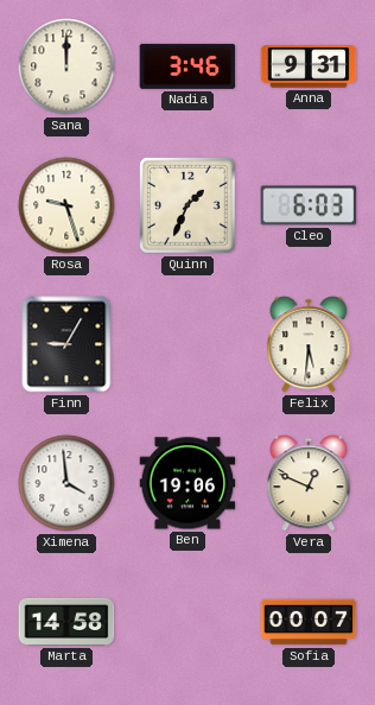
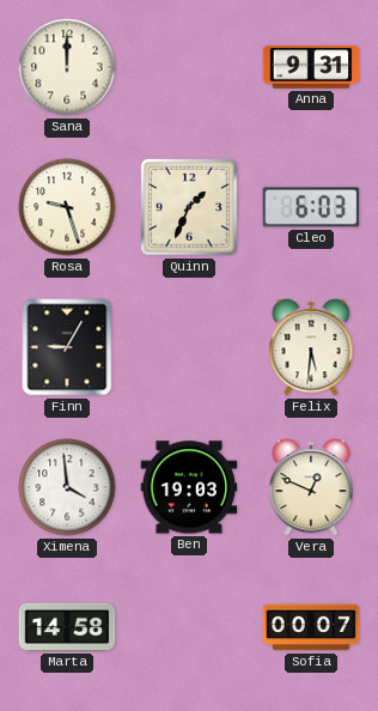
Nadia: 3:46 -> none (188, 66)
Ben: 19:06 -> 19:03 (189, 487)
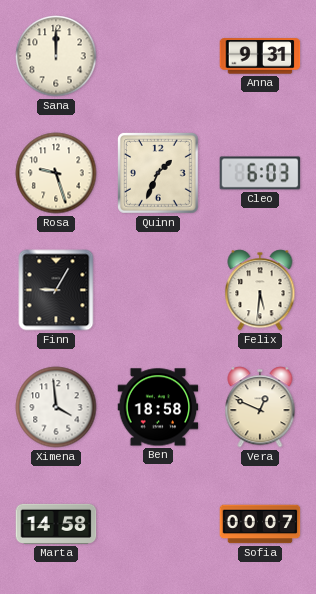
Ben: 19:03 -> 18:58 (158, 407)
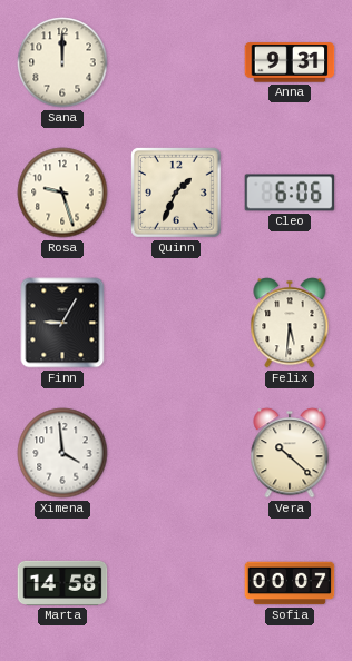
Cleo: 6:03 -> 6:06 (290, 193)
Ben: 18:58 -> none (158, 407)
Vera: 12:49 -> 10:22 (290, 453)
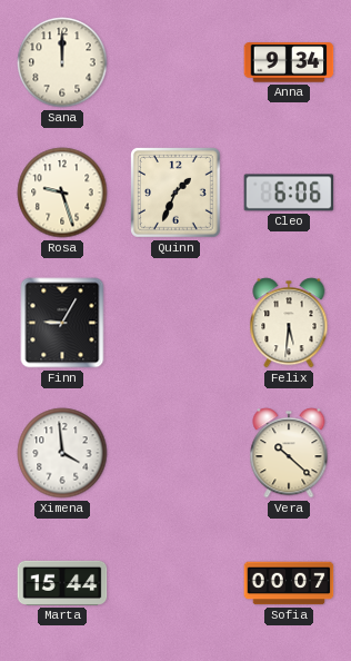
Anna: 9:31 -> 9:34 (289, 62)
Marta: 14:58 -> 15:44 (62, 583)
